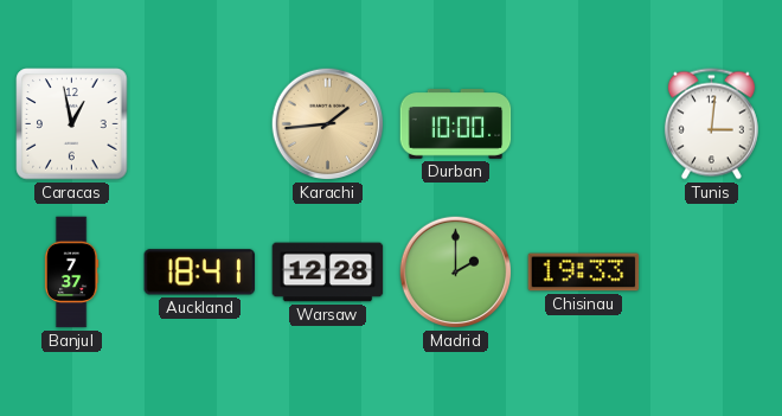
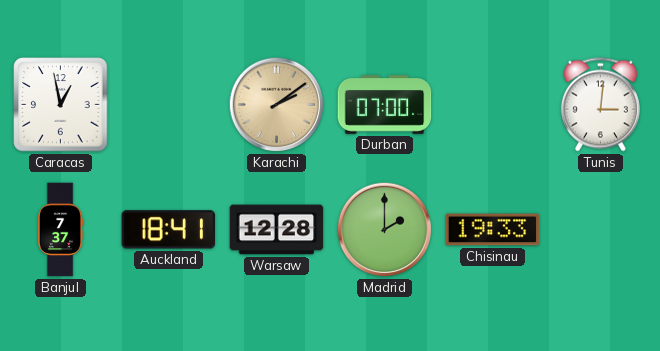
Karachi: 1:44 -> 2:09 (277, 105)
Durban: 10:00 -> 07:00 (385, 105)
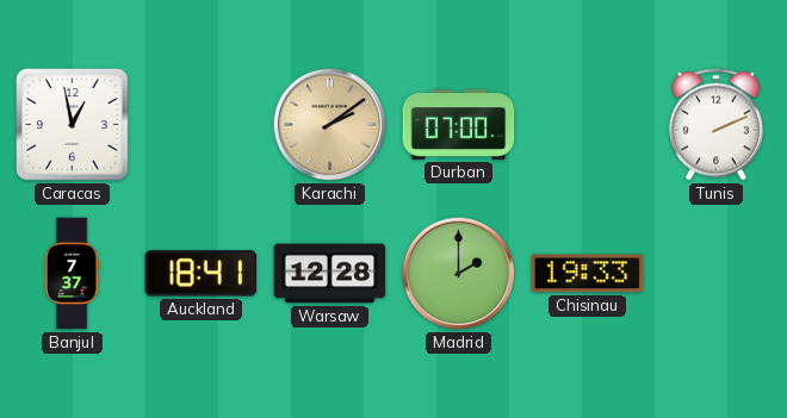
Tunis: 3:01 -> 2:11 (715, 125)
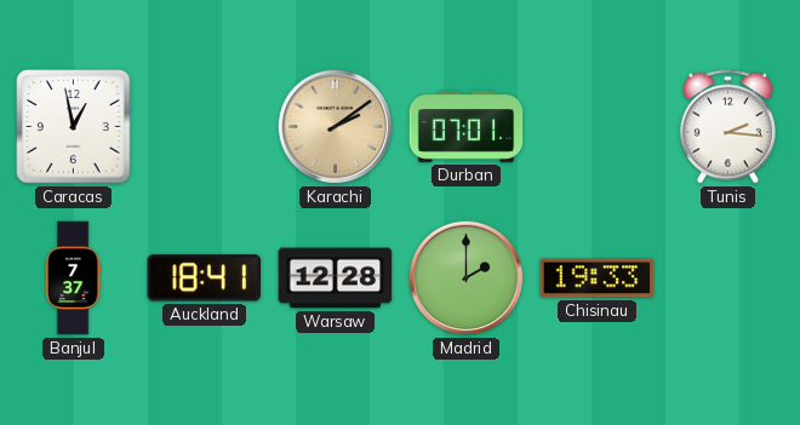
Durban: 07:00 -> 07:01 (467, 127)
Tunis: 2:11 -> 2:16 (727, 127)
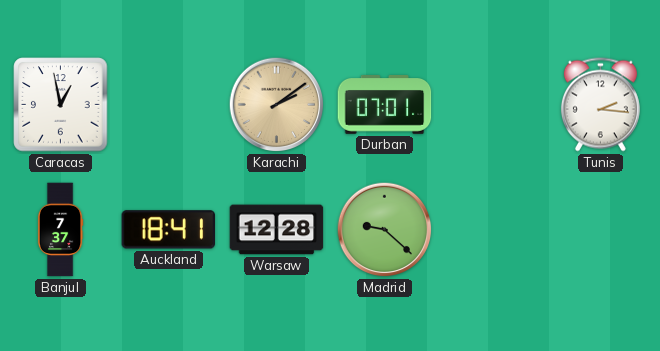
Madrid: 2:00 -> 9:22 (385, 230)
Chisinau: 19:33 -> none (598, 278)
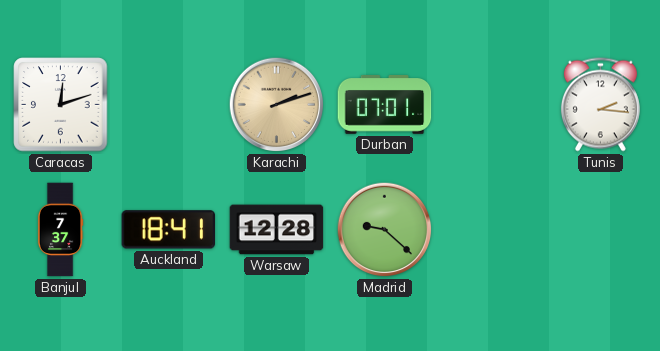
Caracas: 12:58 -> 12:12 (61, 105)
Karachi: 2:09 -> 2:12 (277, 105)
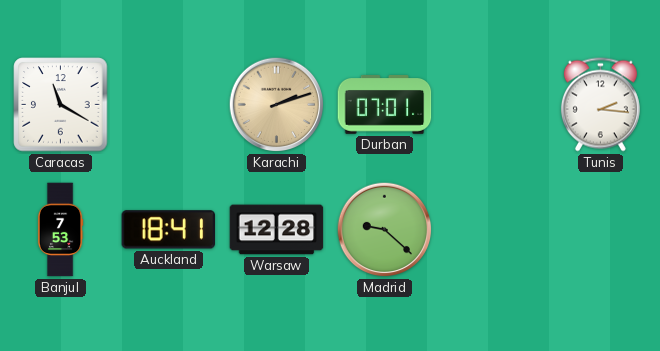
Caracas: 12:12 -> 11:20 (61, 105)
Banjul: 7:37 -> 7:53 (60, 230)
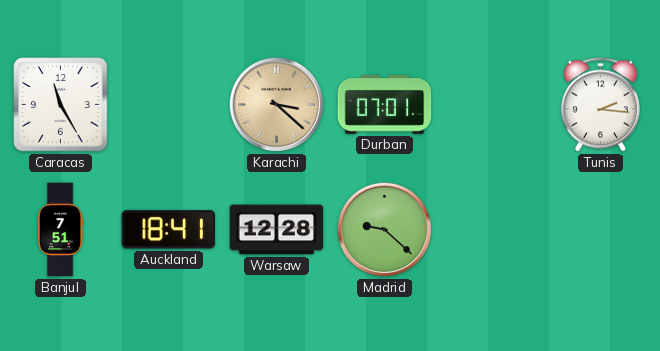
Caracas: 11:20 -> 11:25 (61, 105)
Karachi: 2:12 -> 3:22 (277, 105)
Banjul: 7:53 -> 7:51 (60, 230)
